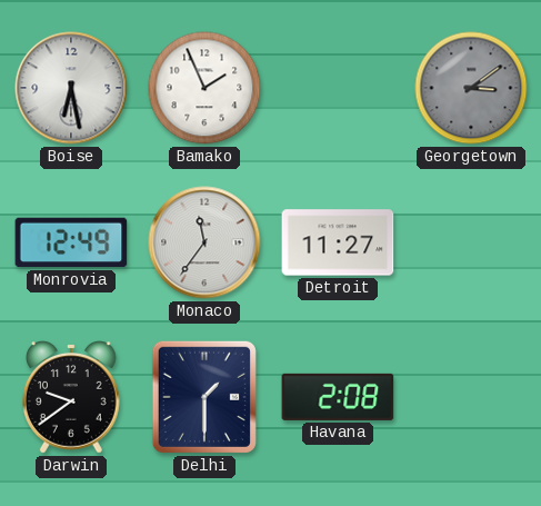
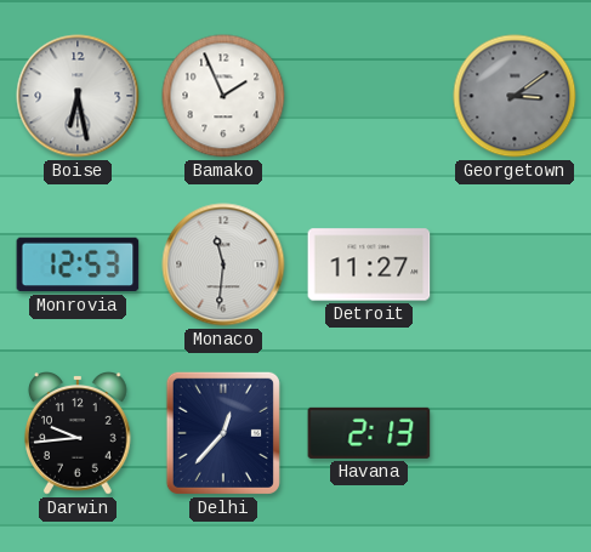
Monrovia: 12:49 -> 12:53 (78, 264)
Monaco: 11:36 -> 11:31 (223, 264)
Darwin: 9:39 -> 9:44 (79, 434)
Delhi: 1:30 -> 12:37 (223, 433)
Havana: 2:08 -> 2:13 (369, 433)
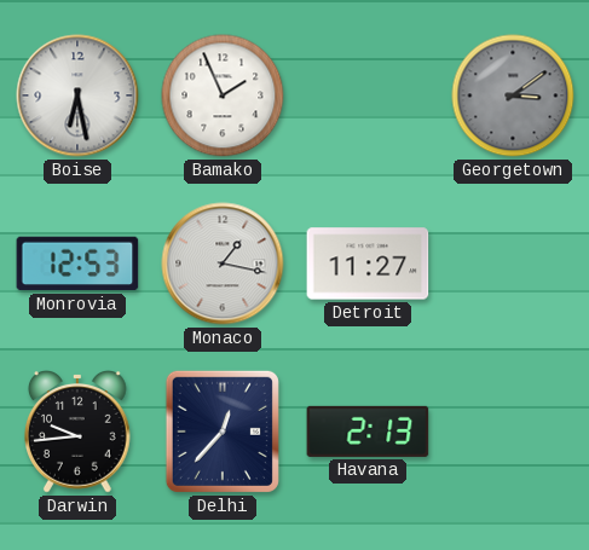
Monaco: 11:31 -> 1:17 (223, 264)
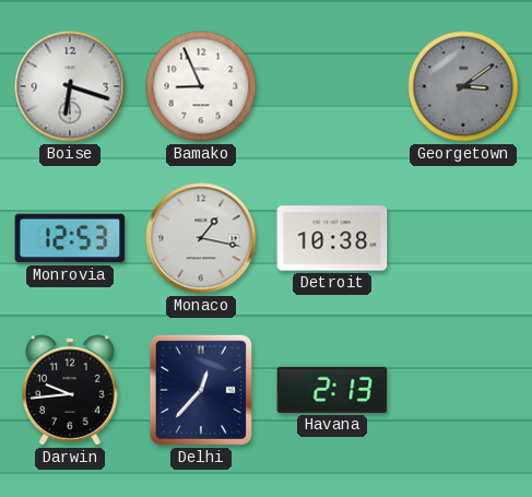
Boise: 6:28 -> 6:18 (70, 86)
Bamako: 1:56 -> 8:56 (201, 86)
Detroit: 11:27 -> 10:38 (332, 238)
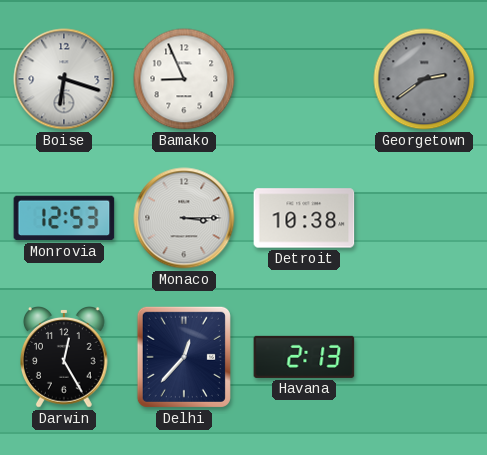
Georgetown: 3:09 -> 2:39 (424, 79)
Monaco: 1:17 -> 3:15 (184, 218)
Darwin: 9:44 -> 12:25 (65, 358)
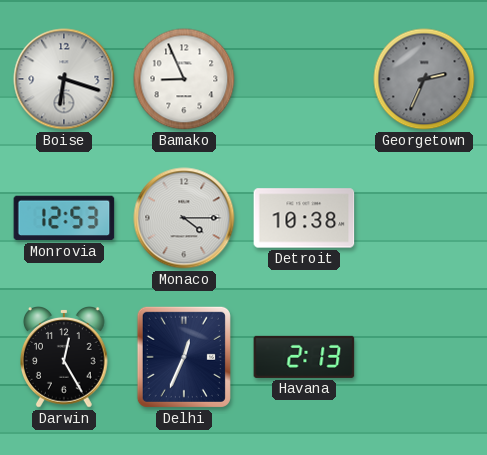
Georgetown: 2:39 -> 2:34 (424, 79)
Monaco: 3:15 -> 4:15 (184, 218)
Delhi: 12:37 -> 12:34 (184, 357)
